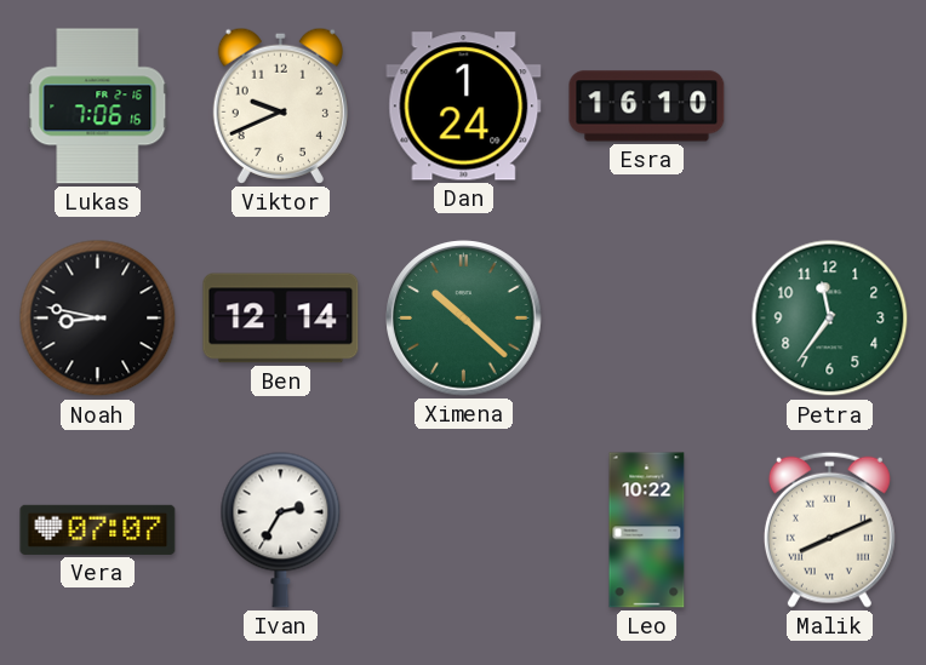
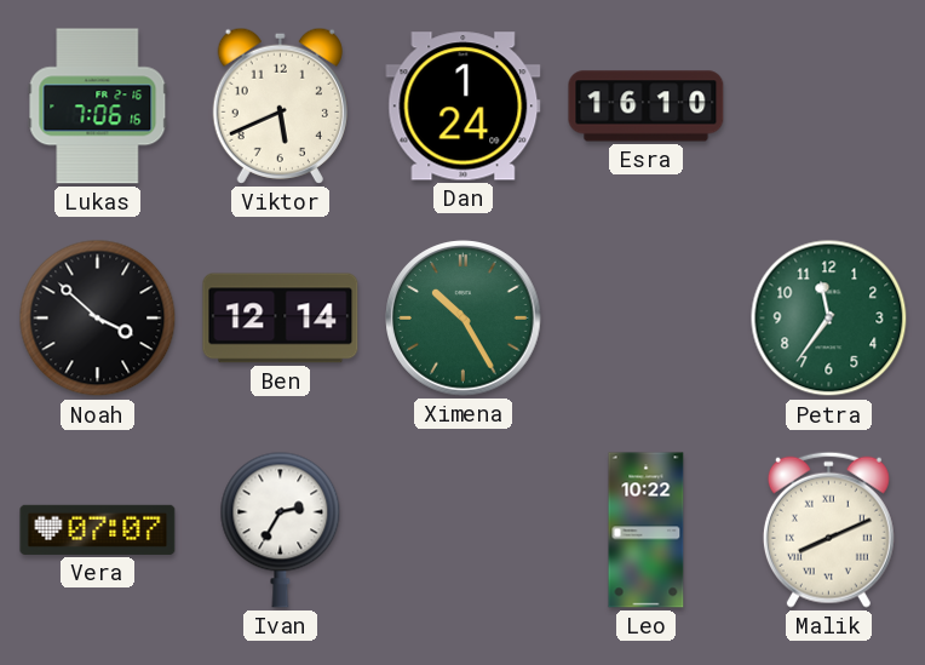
Viktor: 9:41 -> 5:41 (280, 105)
Noah: 8:47 -> 3:52 (98, 319)
Ximena: 10:22 -> 10:25 (464, 319)
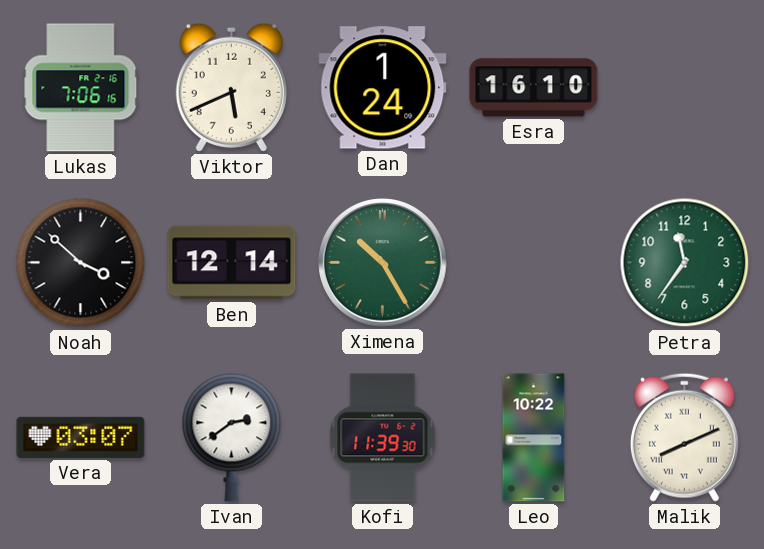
Vera: 07:07 -> 03:07 (81, 437)
Ivan: 2:35 -> 2:39 (232, 437)
Kofi: none -> 11:39 (383, 438)
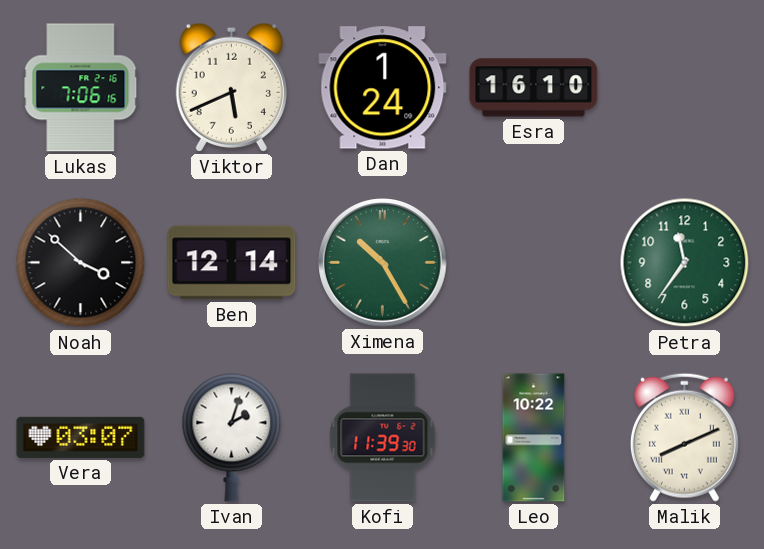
Ivan: 2:39 -> 2:03 (232, 437)
